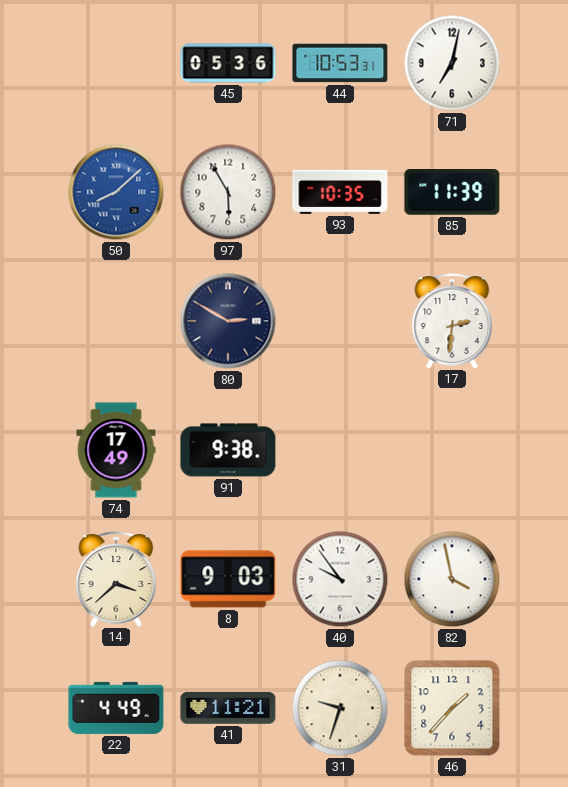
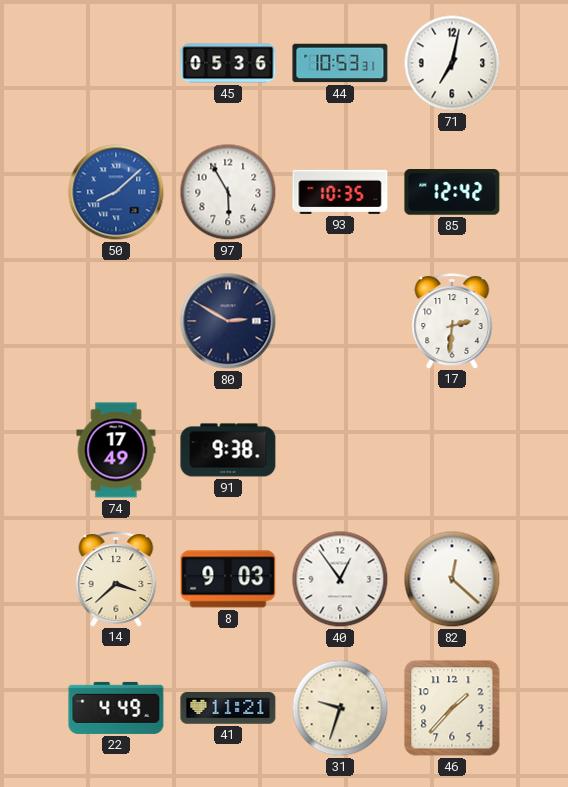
85: 11:39 -> 12:42 (452, 193)
40: 9:54 -> 12:54 (340, 579)
82: 3:58 -> 12:22 (452, 579)
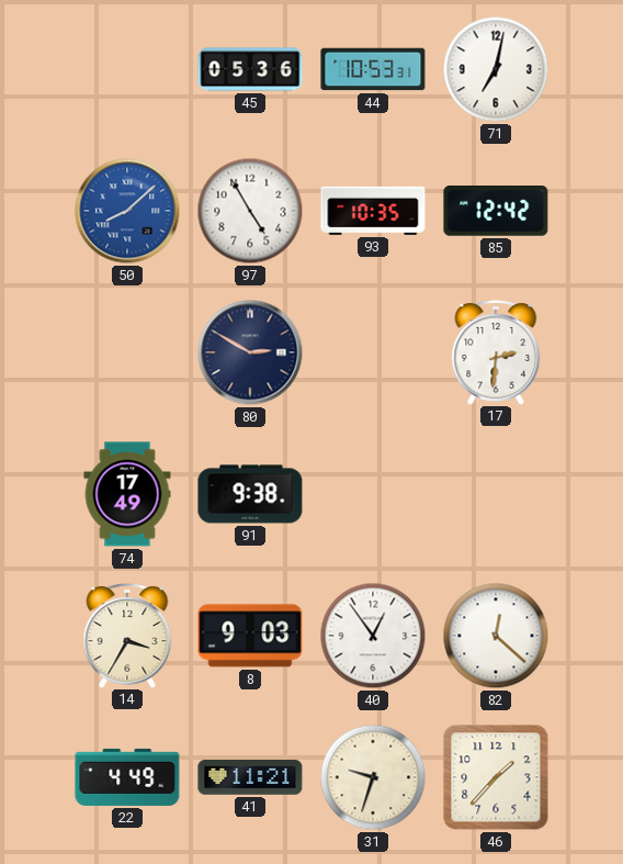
97: 5:55 -> 4:55 (250, 211)
14: 3:38 -> 3:35 (127, 636)
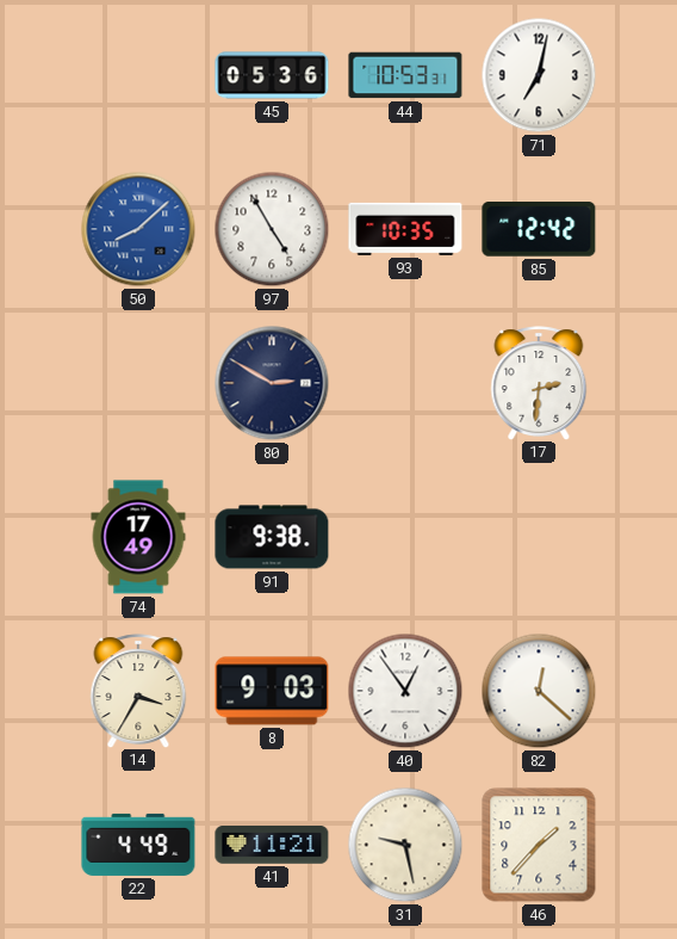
31: 9:33 -> 9:28 (405, 845)
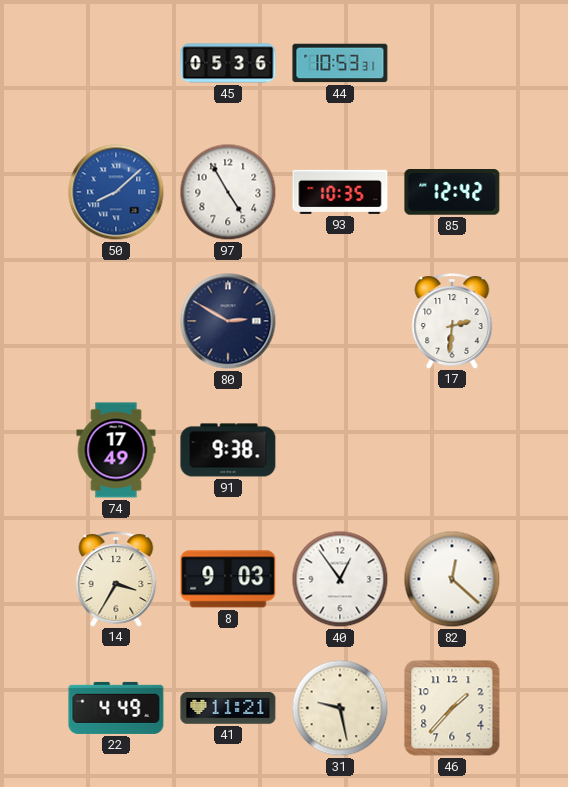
71: 7:02 -> none (539, 75)
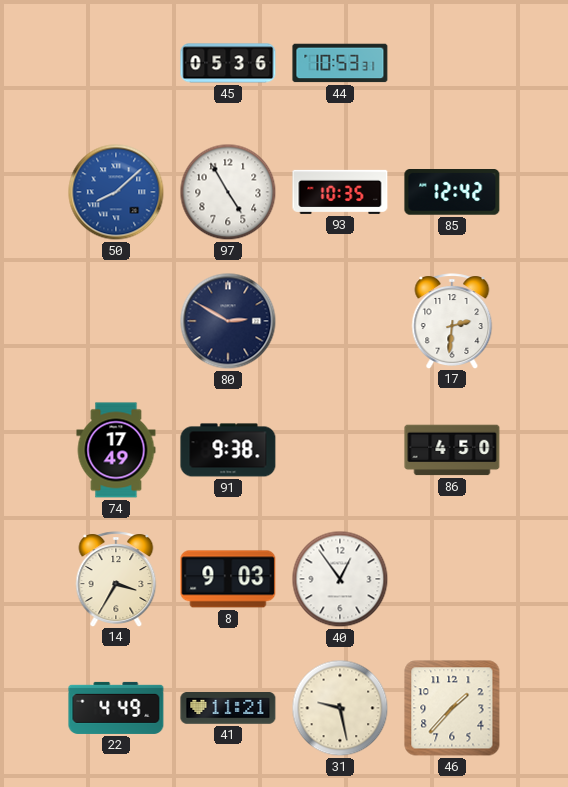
86: none -> 4:50 (452, 450)
82: 12:22 -> none (452, 579)
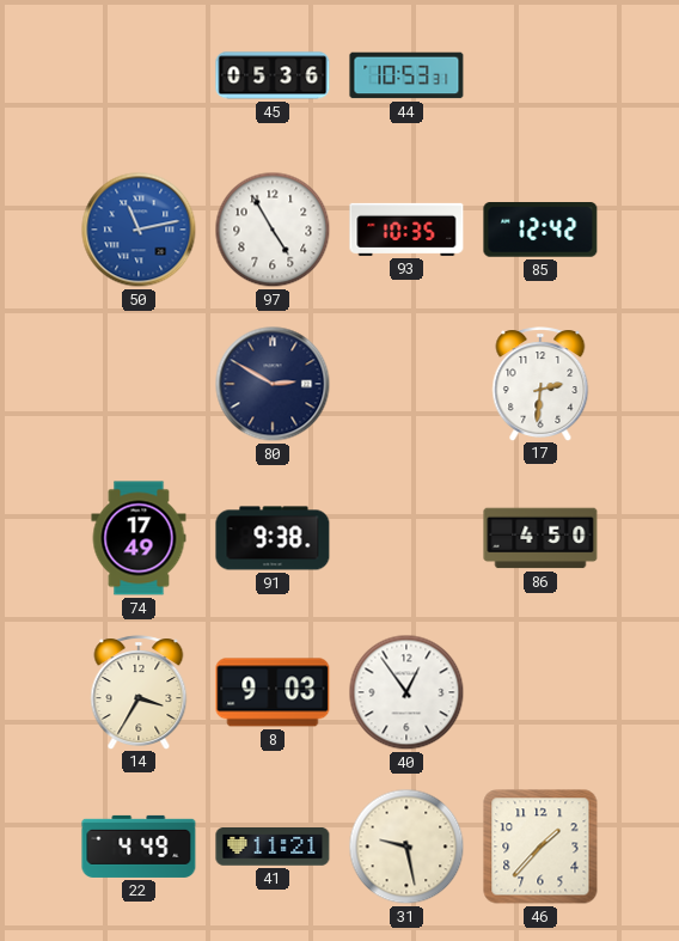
50: 8:08 -> 11:13 (139, 230)
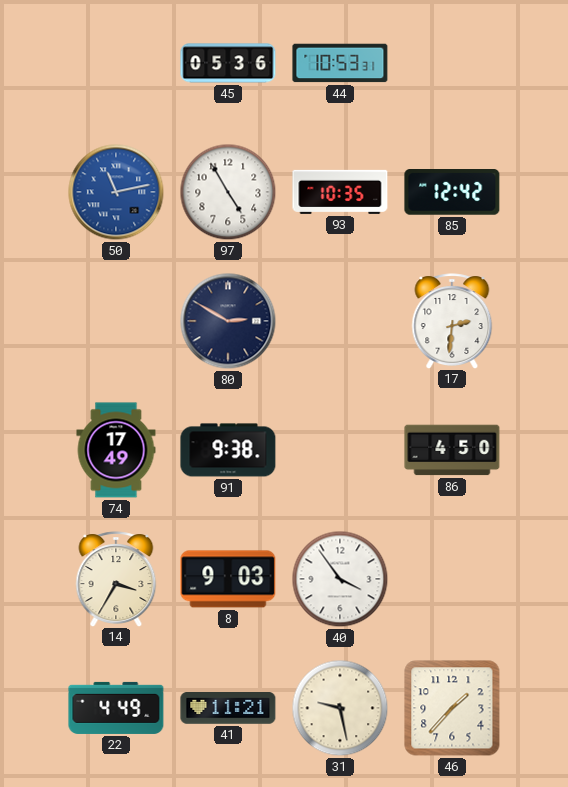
40: 12:54 -> 3:54 (340, 579)
